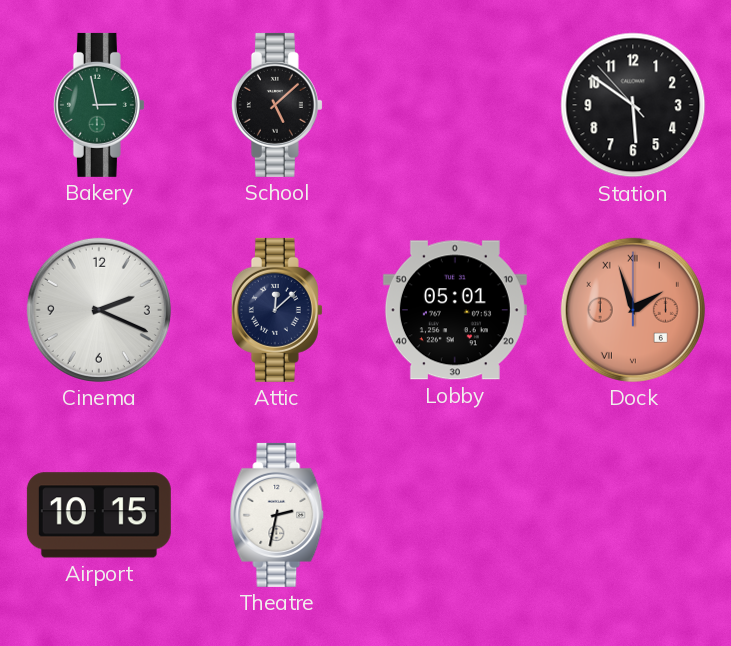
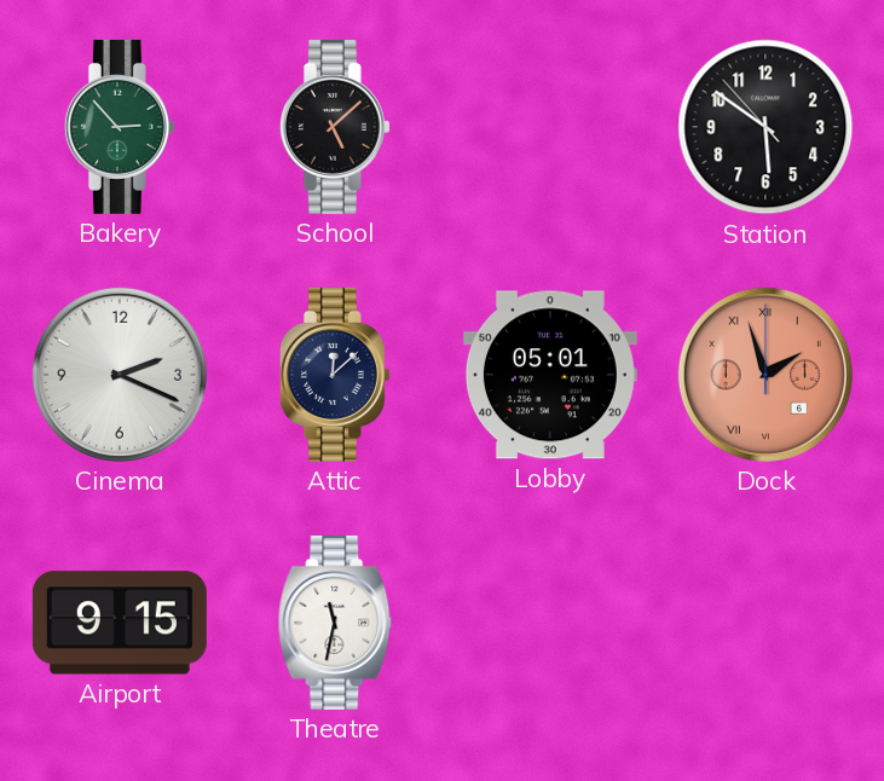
Bakery: 2:58 -> 2:53 (120, 127)
Airport: 10:15 -> 9:15 (120, 623)
Theatre: 2:32 -> 11:32 (335, 623)
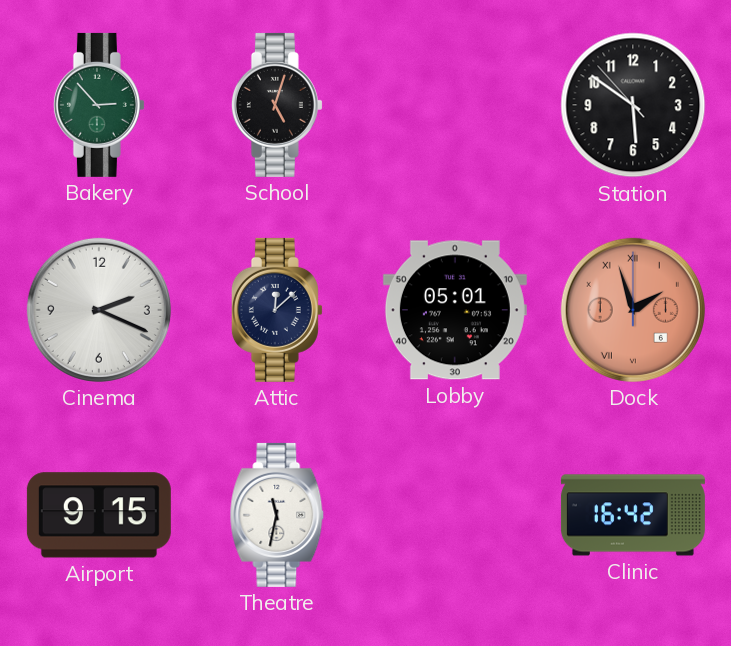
School: 5:08 -> 5:03 (277, 105)
Clinic: none -> 16:42 (633, 515)
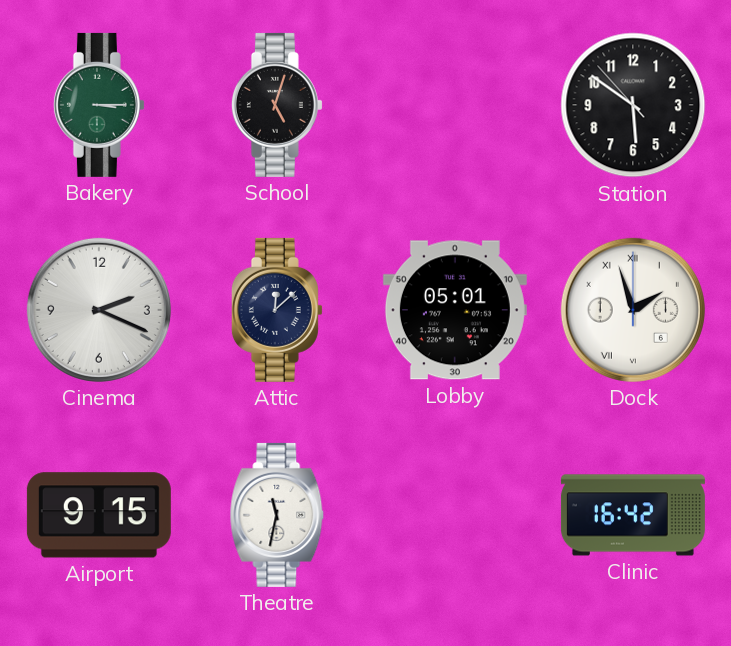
Bakery: 2:53 -> 3:15 (99, 105)
Dock dial: salmon -> white (633, 310)
